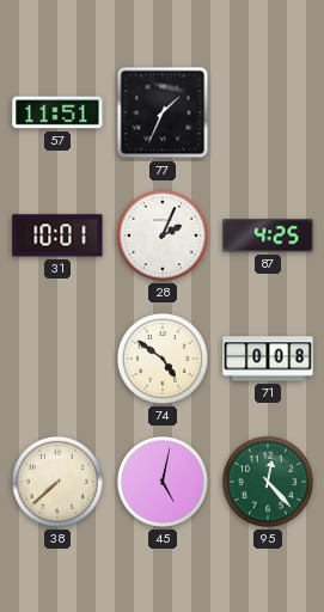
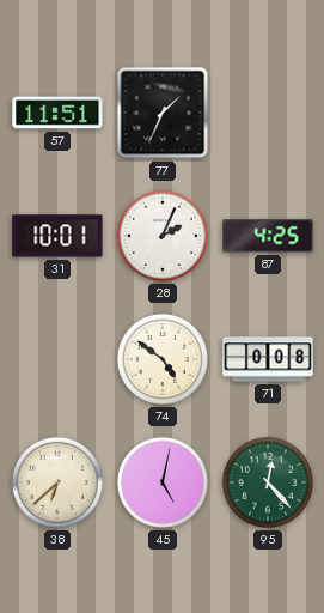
38: 7:38 -> 6:38 (57, 482)
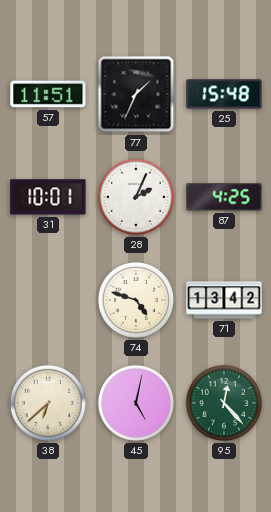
25: none -> 15:48 (224, 94)
74: 4:51 -> 4:48 (136, 300)
71: 0:08 -> 13:42 (224, 300)
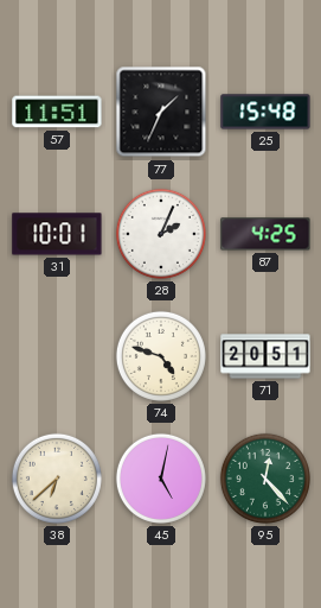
71: 13:42 -> 20:51 (265, 356)
